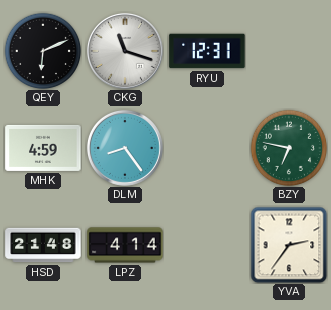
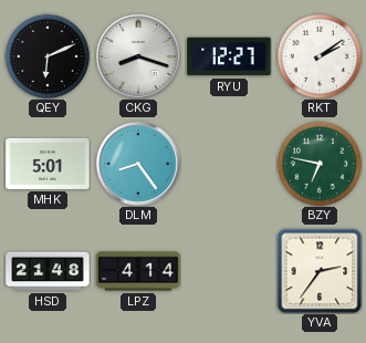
CKG: 11:18 -> 8:18 (138, 56)
RYU: 12:31 -> 12:27 (229, 56)
RKT: none -> 2:09 (320, 56)
MHK: 4:59 -> 5:01 (48, 164)
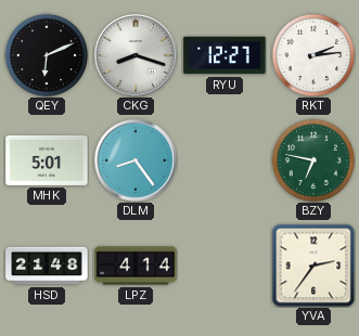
RKT: 2:09 -> 2:14 (313, 55)
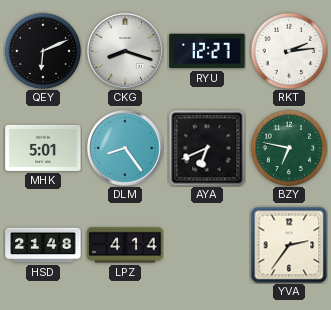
AYA: none -> 6:41 (207, 148)
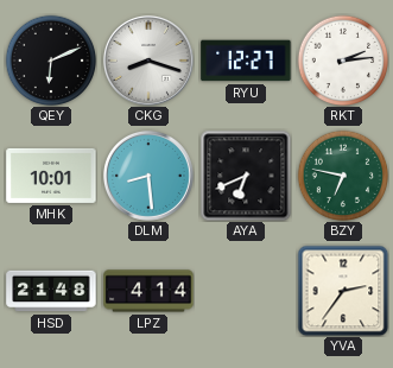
MHK: 5:01 -> 10:01 (51, 176)
DLM: 8:24 -> 8:29 (148, 176)
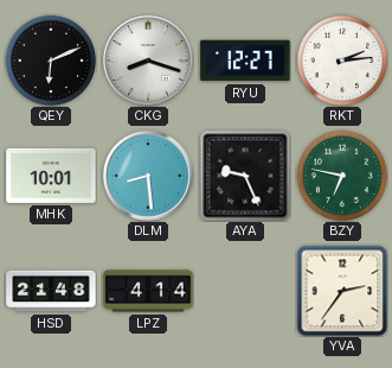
AYA: 6:41 -> 9:26 (245, 176)
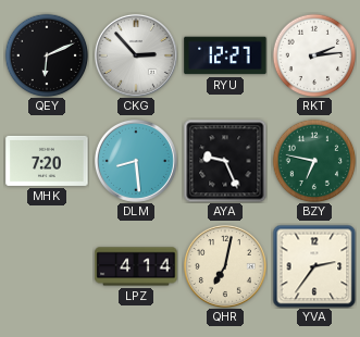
CKG: 8:18 -> 2:53 (136, 55)
MHK: 10:01 -> 7:20 (47, 161)
HSD: 21:48 -> none (51, 291)
QHR: none -> 7:02 (225, 266)
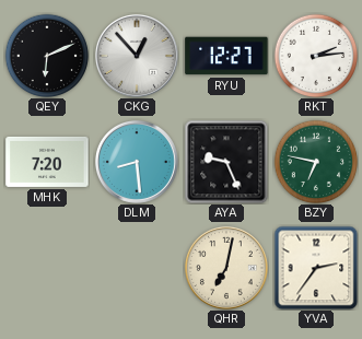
CKG: 2:53 -> 12:53 (137, 56)
LPZ: 4:14 -> none (136, 266)
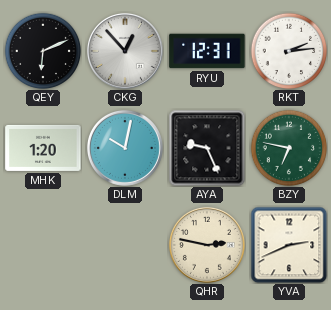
RYU: 12:27 -> 12:31 (207, 51)
MHK: 7:20 -> 1:20 (43, 148)
DLM: 8:29 -> 10:02 (125, 148)
QHR: 7:02 -> 2:47 (207, 245)
YVA: 2:36 -> 2:41 (289, 245)
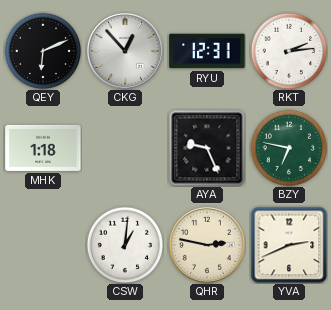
MHK: 1:20 -> 1:18 (43, 148)
DLM: 10:02 -> none (125, 148)
CSW: none -> 1:01 (125, 245)
